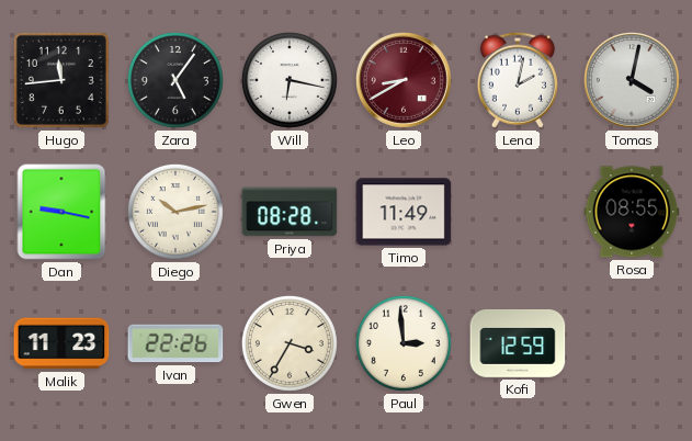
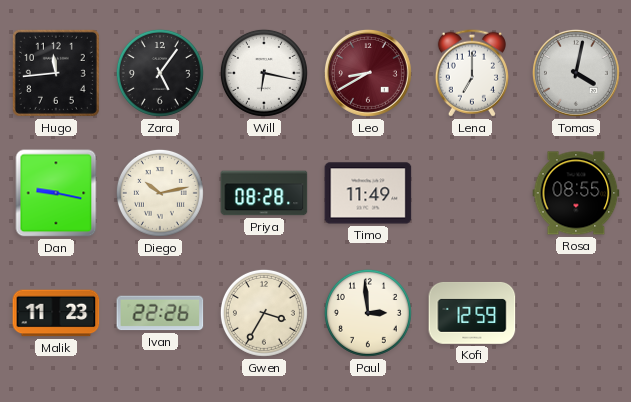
Lena: 2:02 -> 7:00 (472, 73)
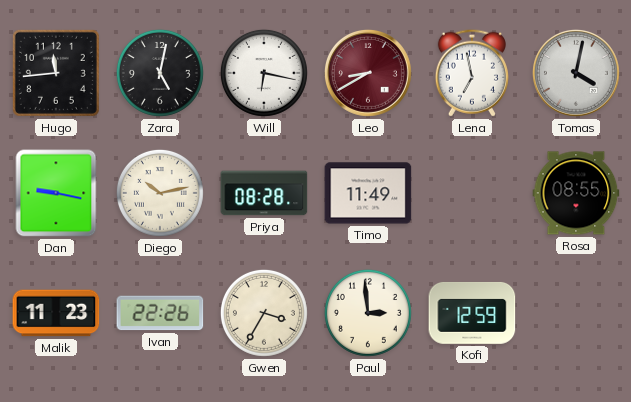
Zara: 5:06 -> 5:02 (160, 73)
Lena: 7:00 -> 6:58 (472, 73)
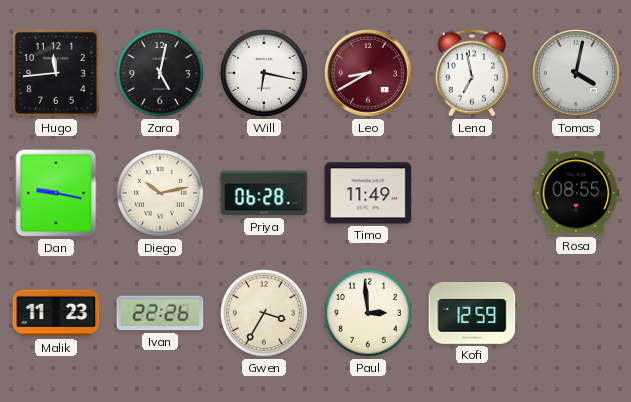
Priya: 08:28 -> 06:28 (264, 193)
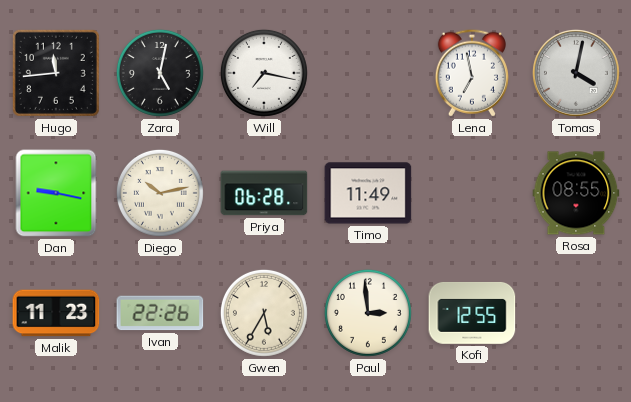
Will: 6:17 -> 7:17 (264, 73)
Leo: 8:40 -> none (368, 73)
Gwen: 3:35 -> 5:35 (264, 313)
Kofi: 12:59 -> 12:55 (472, 313)
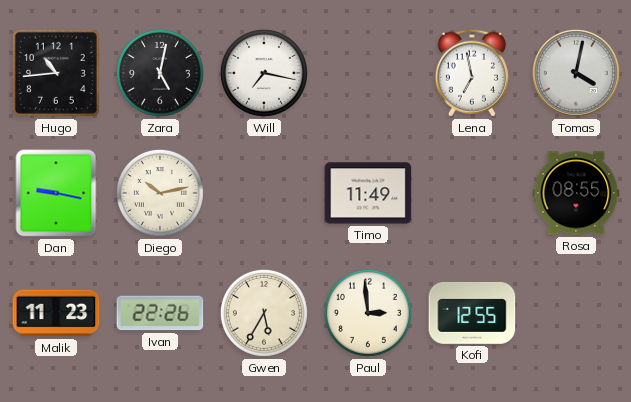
Hugo: 11:44 -> 10:44 (56, 73)
Priya: 06:28 -> none (264, 193)
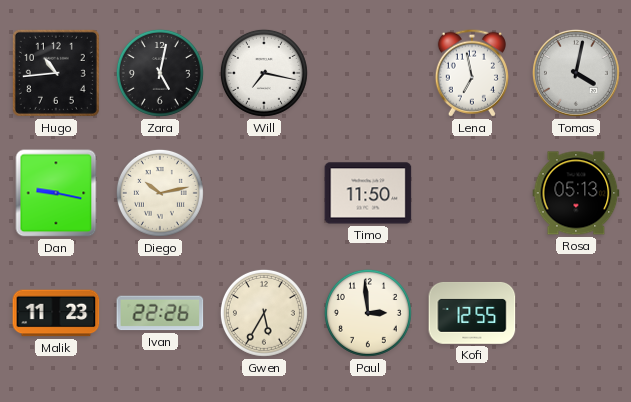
Timo: 11:49 -> 11:50 (368, 193)
Rosa: 08:55 -> 05:13 (576, 193)
